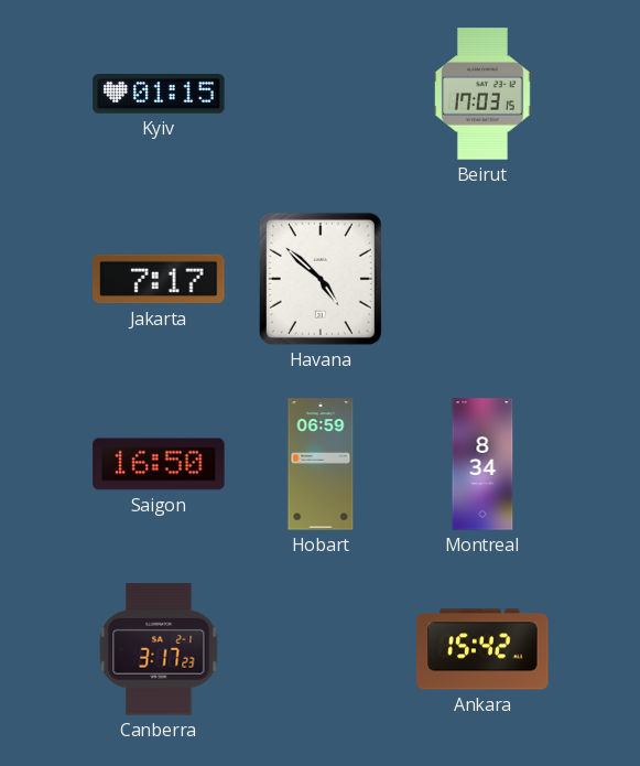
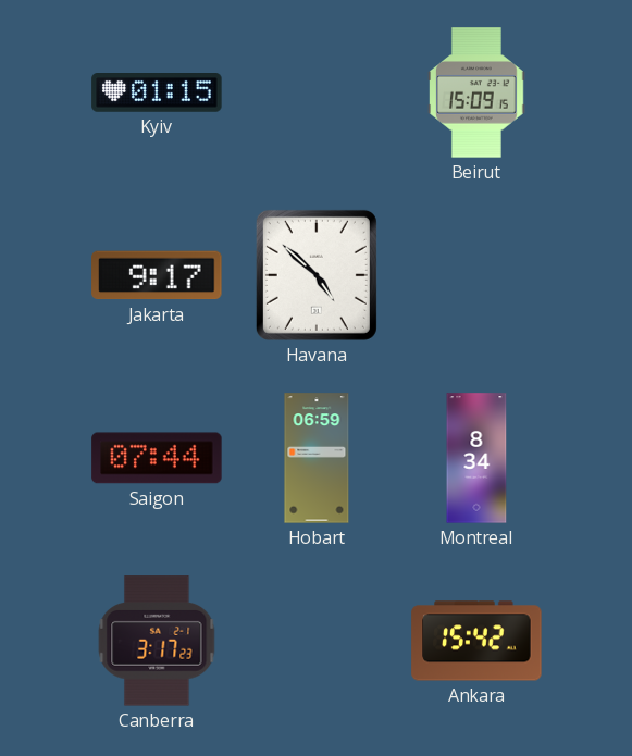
Beirut: 17:03 -> 15:09 (478, 92)
Jakarta: 7:17 -> 9:17 (157, 275)
Saigon: 16:50 -> 07:44 (157, 458)
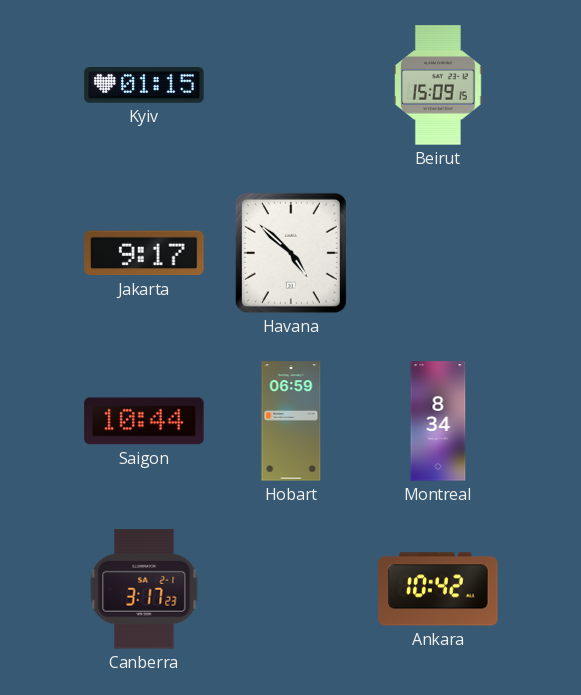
Saigon: 07:44 -> 10:44 (144, 421)
Ankara: 15:42 -> 10:42 (438, 589)
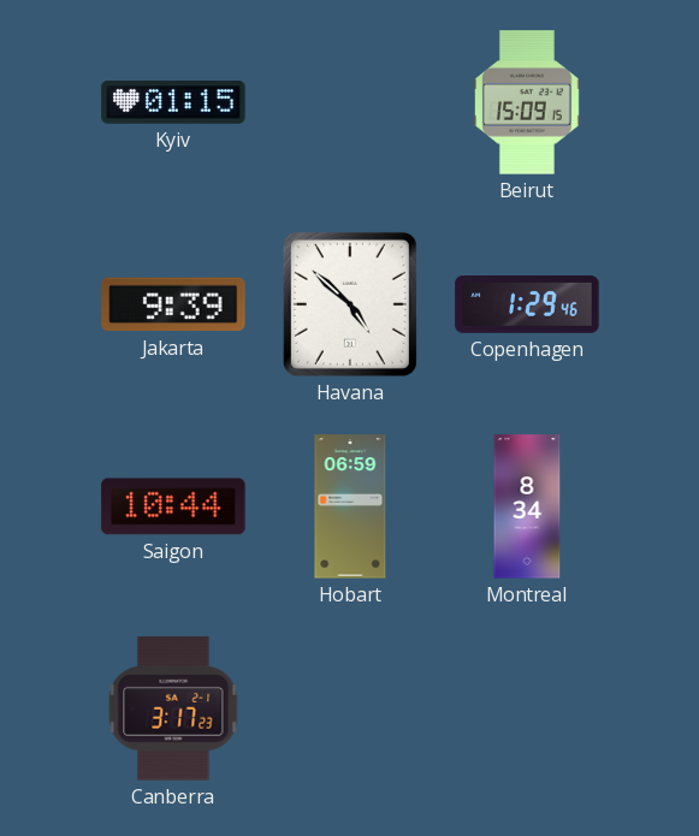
Jakarta: 9:17 -> 9:39 (173, 304)
Copenhagen: none -> 1:29 (527, 304)
Ankara: 10:42 -> none (438, 589)
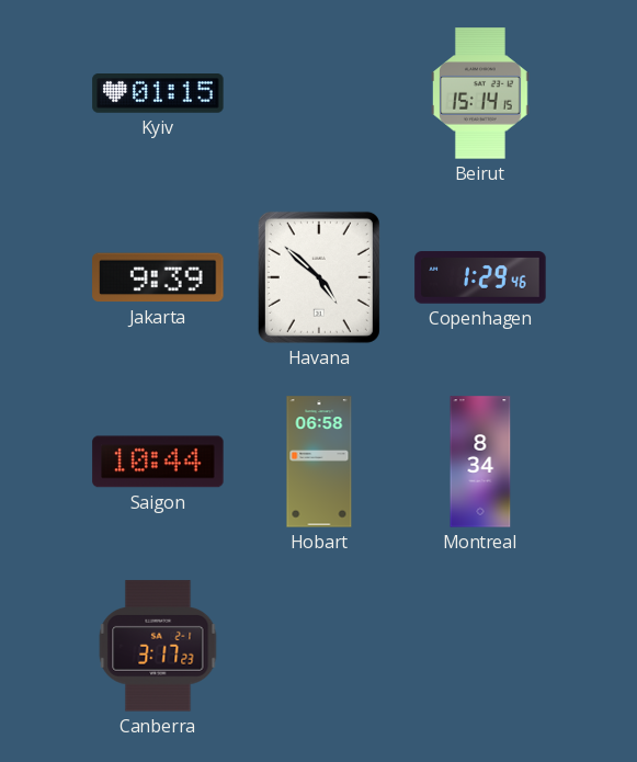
Beirut: 15:09 -> 15:14 (481, 93)
Hobart: 06:59 -> 06:58 (319, 462)
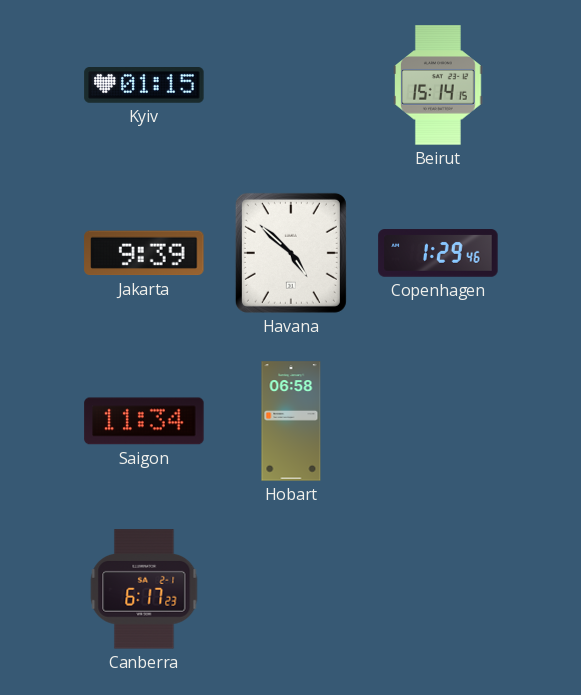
Saigon: 10:44 -> 11:34 (144, 421)
Montreal: 8:34 -> none (480, 462)
Canberra: 3:17 -> 6:17 (144, 589)
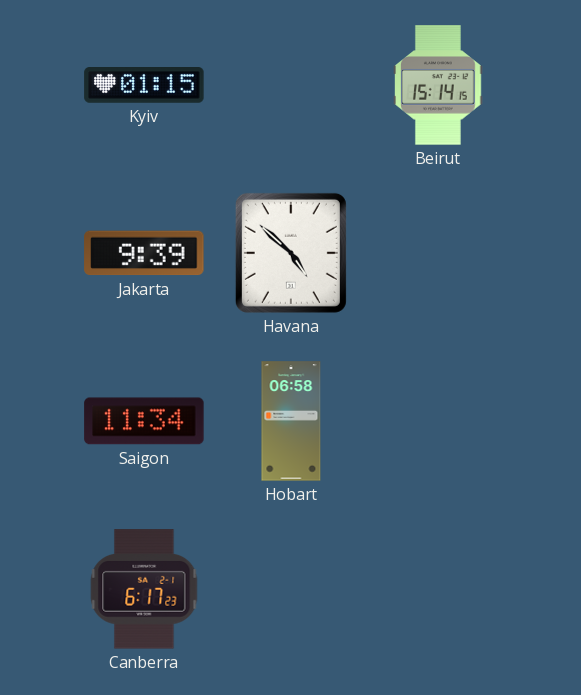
Copenhagen: 1:29 -> none (438, 253)
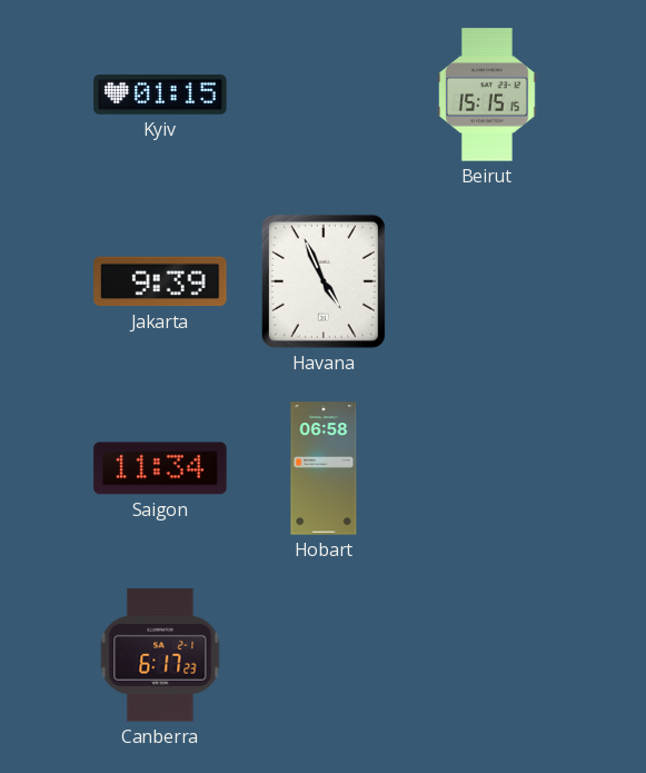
Beirut: 15:14 -> 15:15 (488, 95)
Havana: 4:52 -> 4:56 (324, 281)
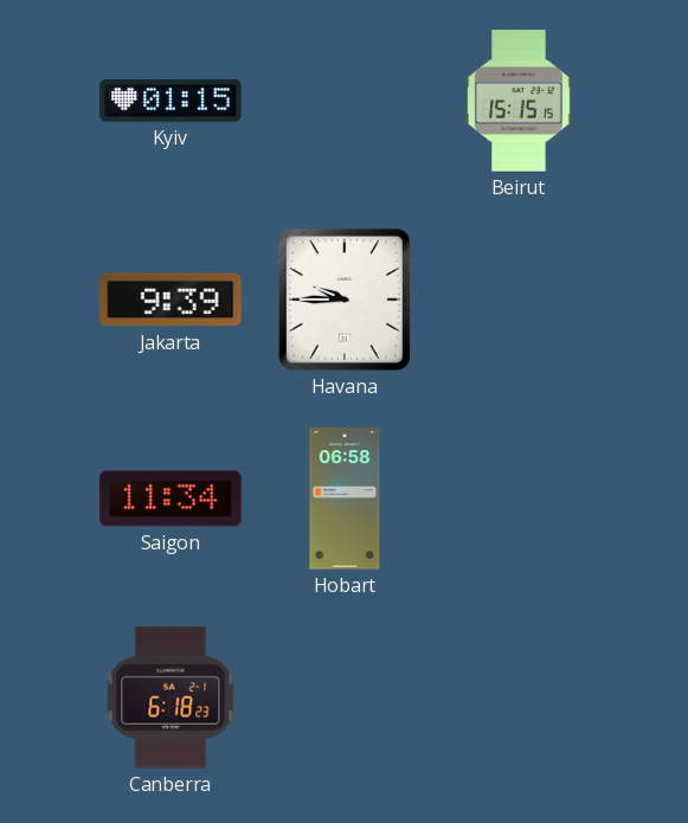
Havana: 4:56 -> 9:45 (345, 300)
Canberra: 6:17 -> 6:18 (171, 697)
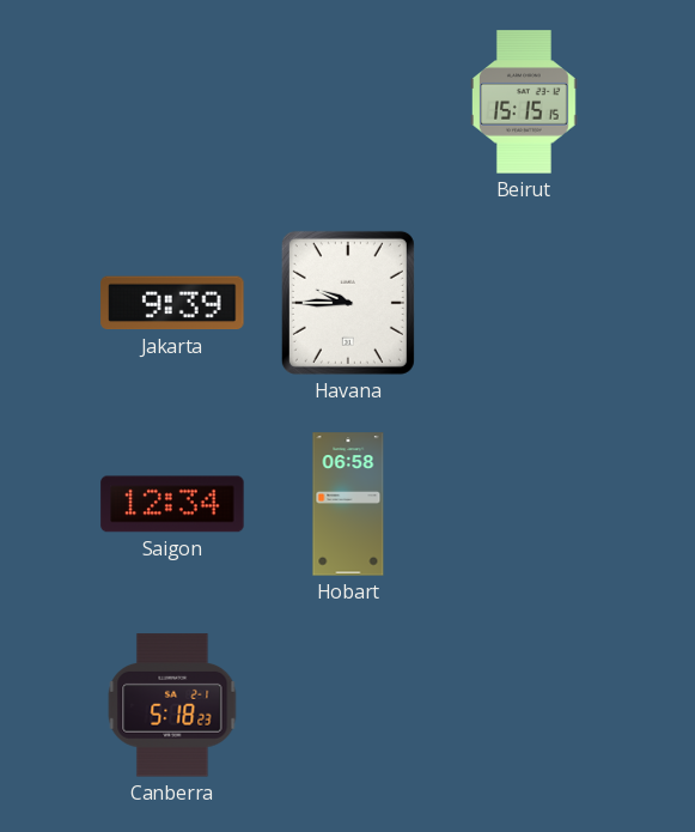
Kyiv: 01:15 -> none (171, 101)
Saigon: 11:34 -> 12:34 (172, 504)
Canberra: 6:18 -> 5:18 (172, 705)
